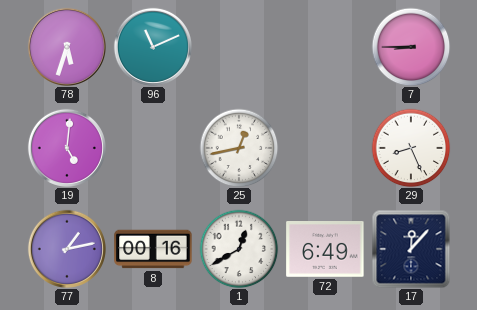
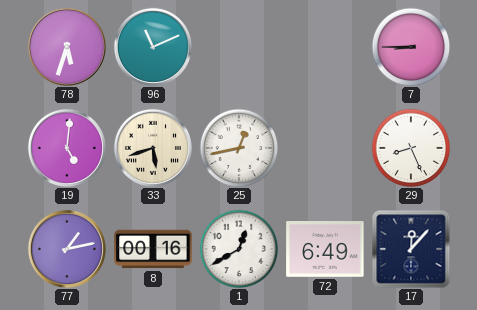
33: none -> 5:42 (153, 148)
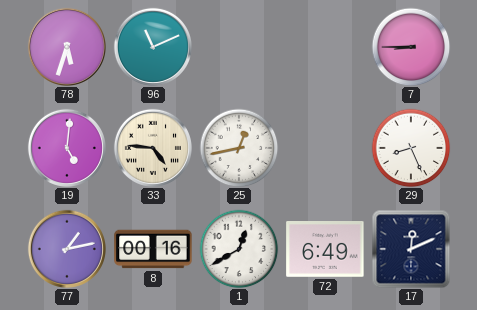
33: 5:42 -> 4:46 (153, 148)
17: 12:07 -> 12:11 (411, 249)
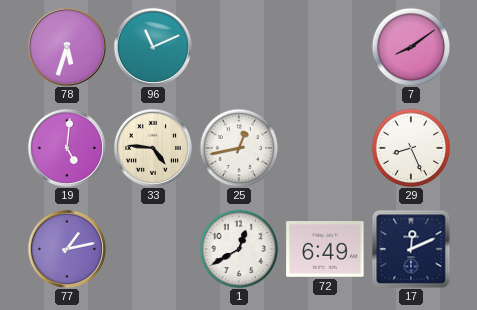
7: 8:45 -> 8:09 (411, 47)
8: 00:16 -> none (153, 249)
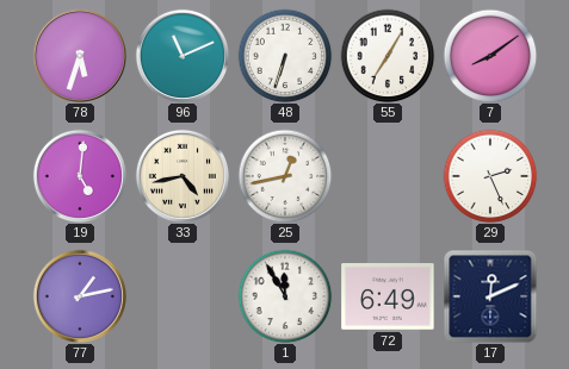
48: none -> 6:33 (285, 56)
55: none -> 7:05 (388, 56)
33: 4:46 -> 4:43 (183, 176)
29: 8:26 -> 2:26 (490, 176)
1: 12:40 -> 11:55 (285, 296)
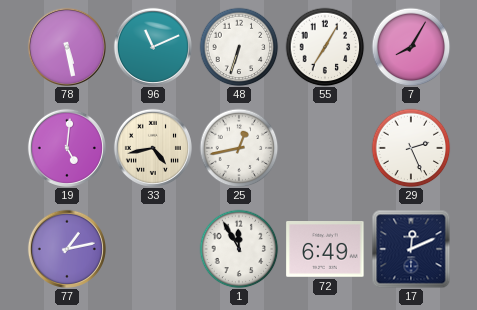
78: 5:33 -> 5:28 (67, 47)
7: 8:09 -> 8:05 (411, 47)
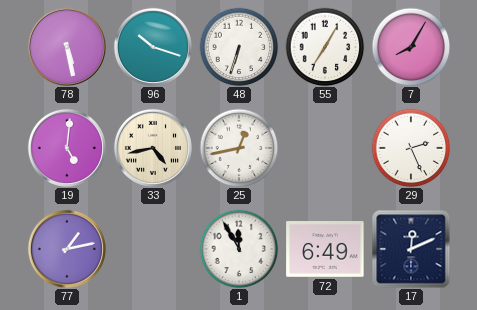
96: 11:11 -> 10:18 (153, 47)
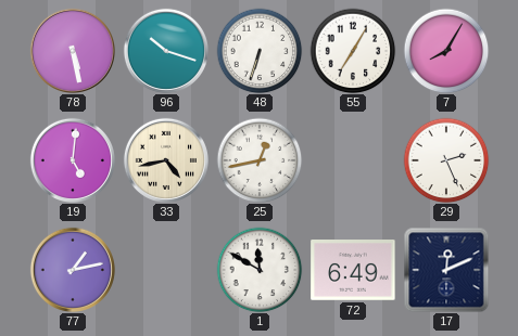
1: 11:55 -> 11:50 (260, 270)
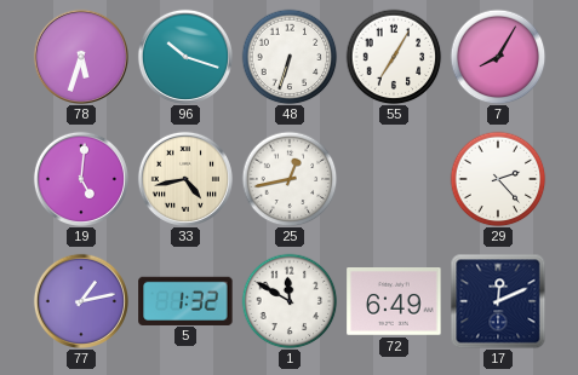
78: 5:28 -> 5:33 (81, 57)
29: 2:26 -> 2:23 (498, 179)
5: none -> 1:32 (185, 300)
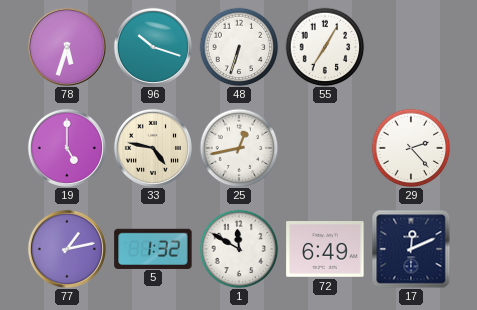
7: 8:05 -> none (498, 57)
19: 5:01 -> 5:00 (67, 148)
33: 4:43 -> 4:47 (153, 148)
